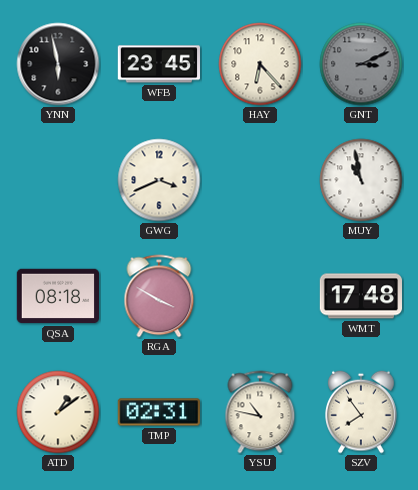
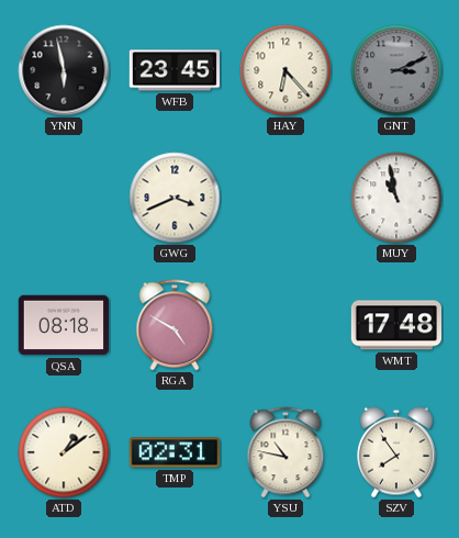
RGA: 3:50 -> 4:50 (175, 325)
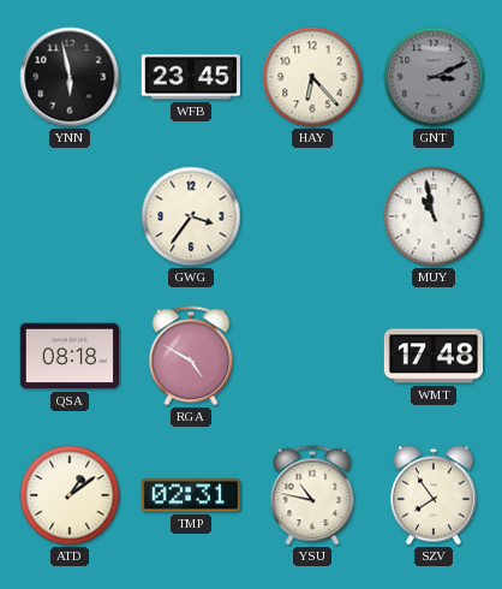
GWG: 3:41 -> 3:36 (191, 216)
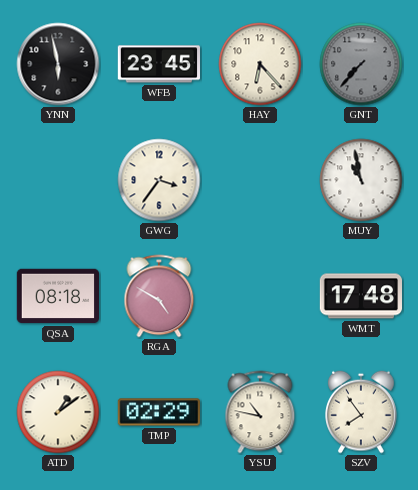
GNT: 3:11 -> 7:37 (361, 64)
TMP: 02:31 -> 02:29 (158, 412)
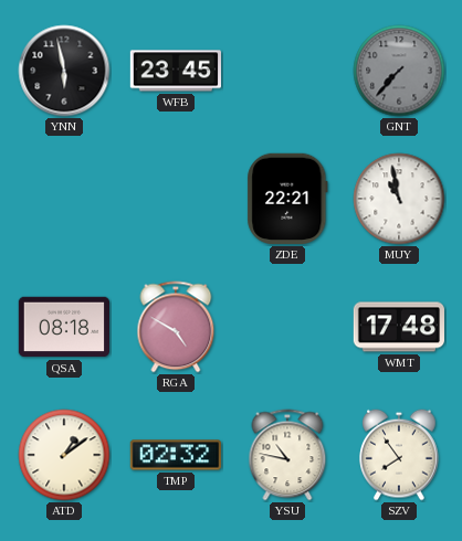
HAY: 6:23 -> none (260, 64)
GWG: 3:36 -> none (159, 180)
ZDE: none -> 22:21 (287, 199)
TMP: 02:29 -> 02:32 (175, 455)
